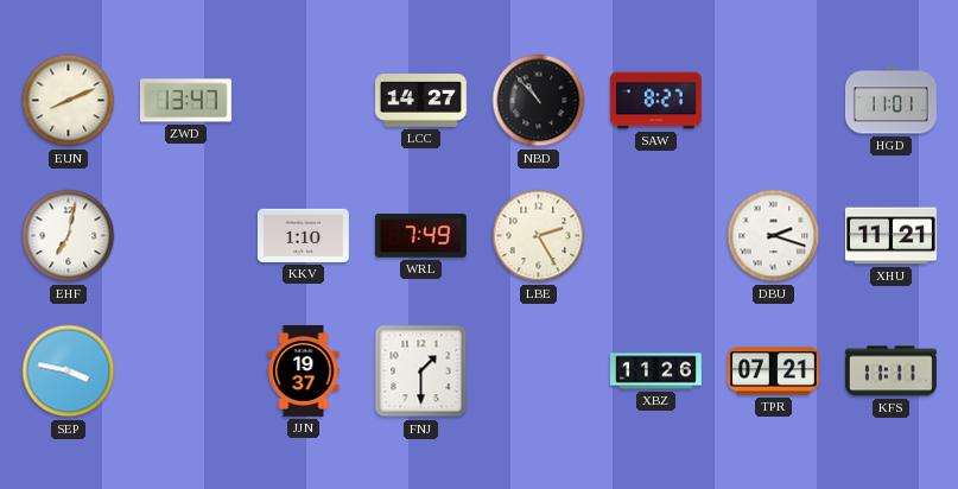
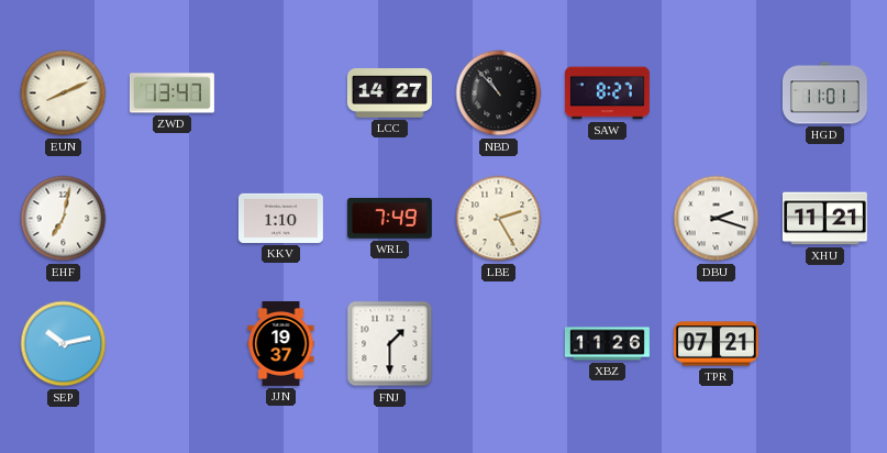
SEP: 3:47 -> 10:13 (64, 344)
KFS: 11:11 -> none (890, 371)
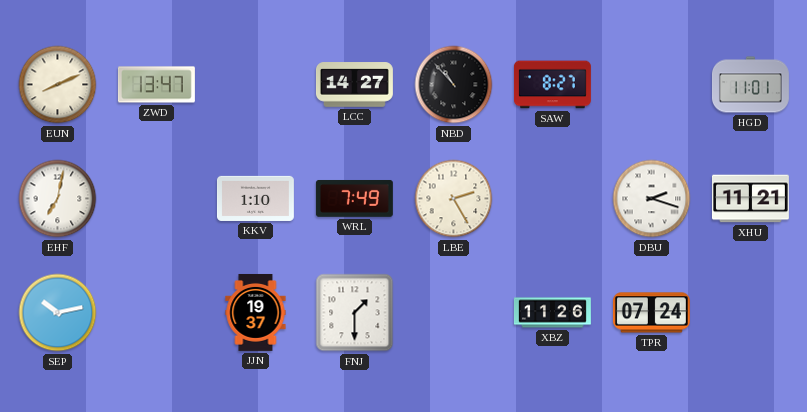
TPR: 07:21 -> 07:24 (651, 313)
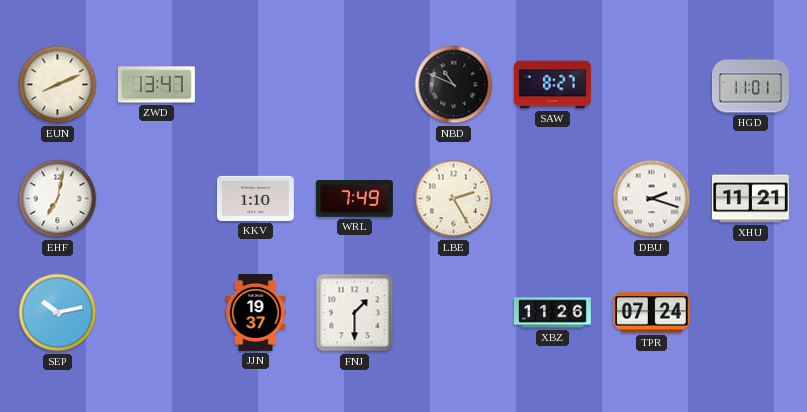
LCC: 14:27 -> none (354, 85)
NBD: 10:53 -> 10:49 (454, 85)
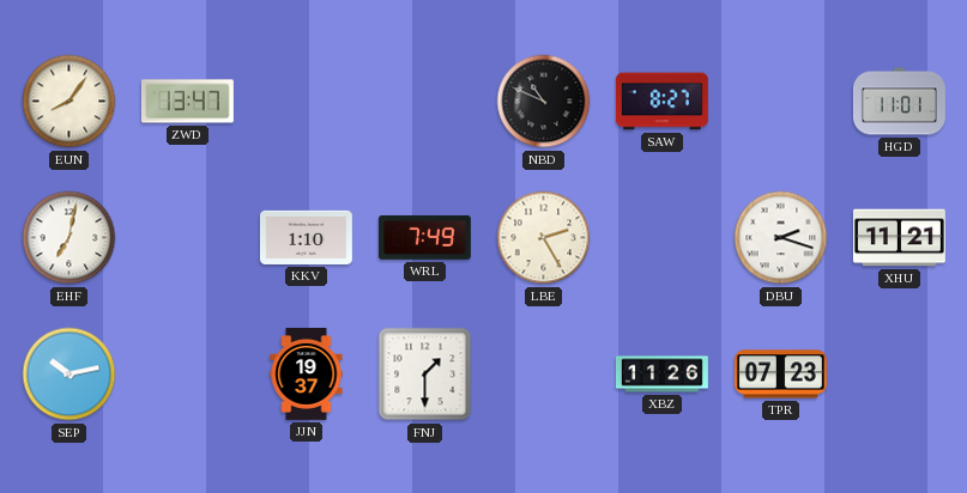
EUN: 8:11 -> 8:06 (69, 102)
TPR: 07:24 -> 07:23 (780, 375)
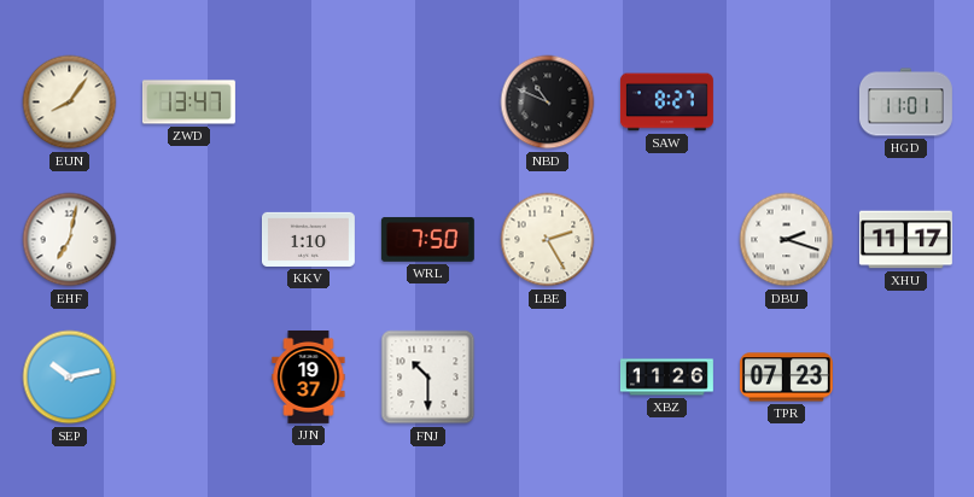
WRL: 7:49 -> 7:50 (427, 239)
XHU: 11:21 -> 11:17 (905, 240)
FNJ: 1:30 -> 10:30 (428, 378)
